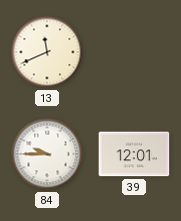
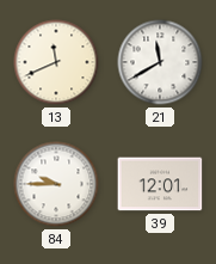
21: none -> 11:40 (160, 62)
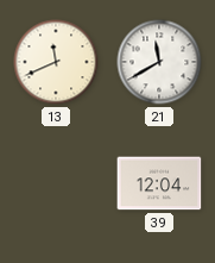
84: 9:45 -> none (56, 184)
39: 12:01 -> 12:04 (159, 183)
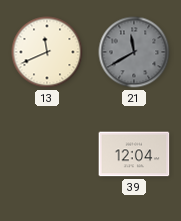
21 dial: white -> grey (134, 52)
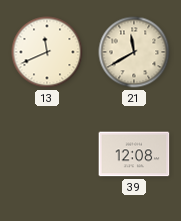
21 dial: grey -> cream (134, 52)
39: 12:04 -> 12:08 (134, 154)
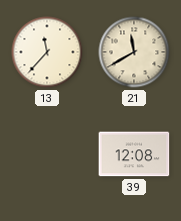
13: 11:41 -> 11:37 (47, 52)
